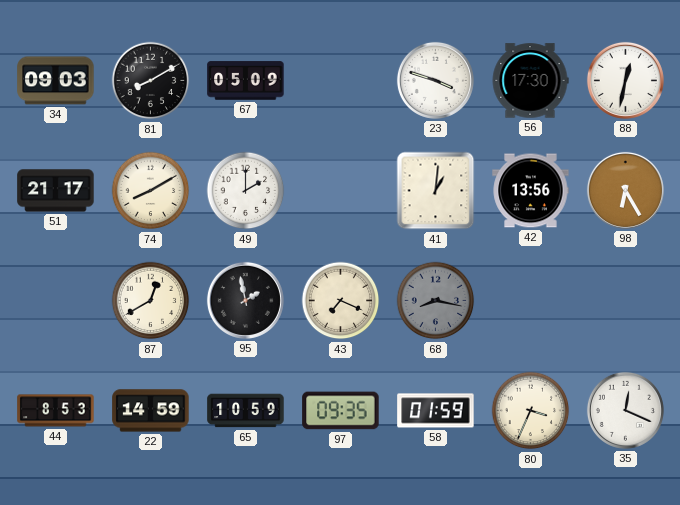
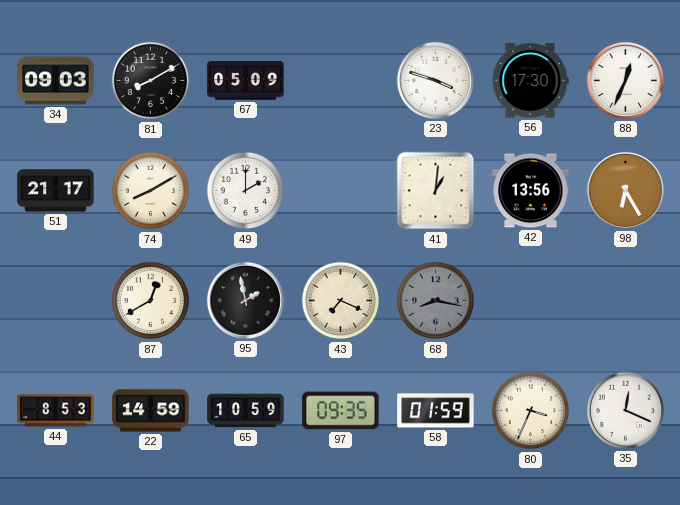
88: 12:32 -> 12:34 (625, 80)
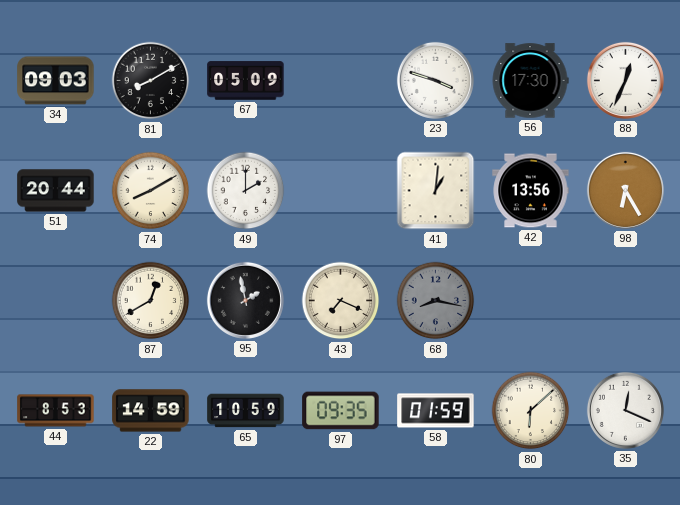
51: 21:17 -> 20:44 (56, 191)
80: 3:34 -> 6:08 (531, 411)
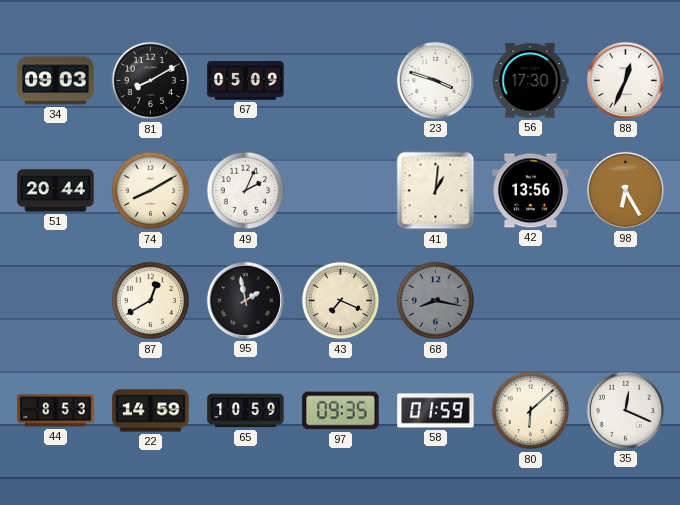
49: 2:00 -> 2:04 (246, 191)
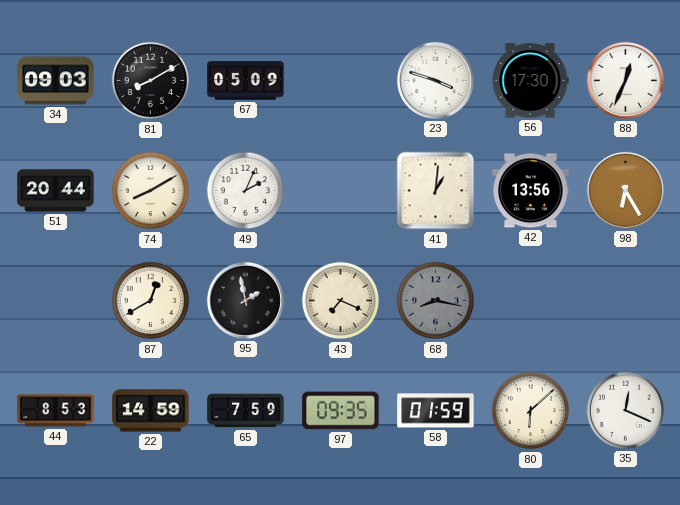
65: 10:59 -> 7:59 (246, 411)
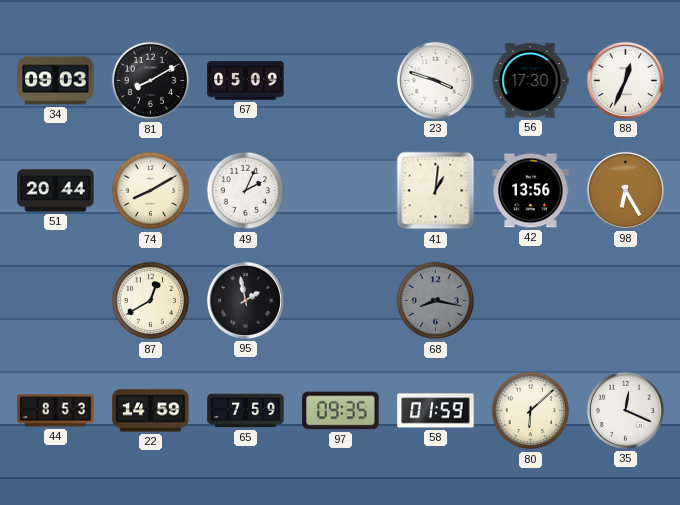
43: 7:19 -> none (341, 301)
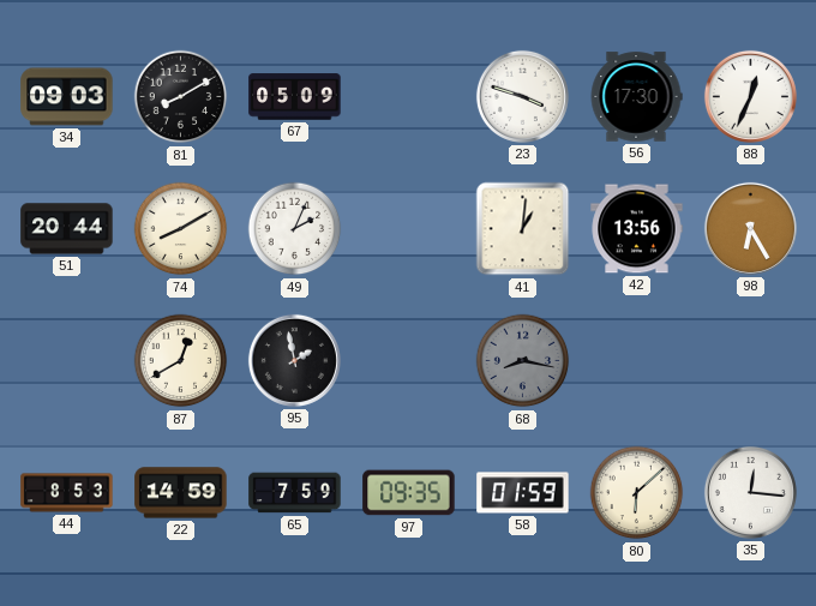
35: 12:19 -> 12:16 (750, 492)
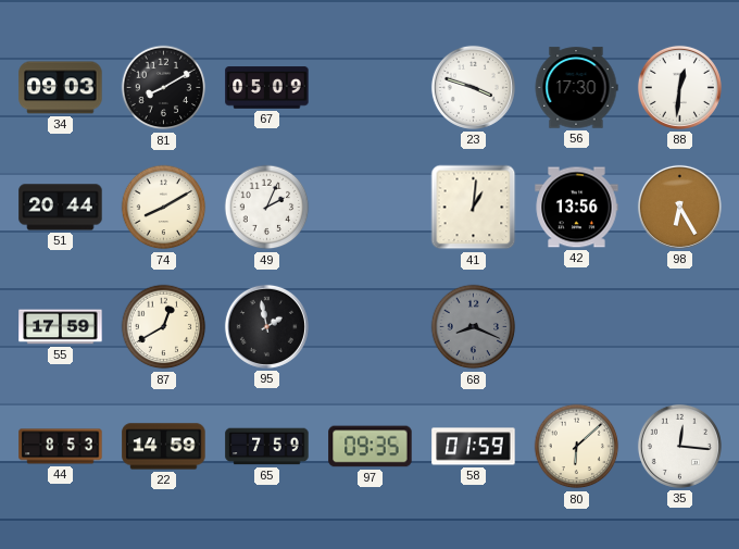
88: 12:34 -> 12:31 (679, 87)
55: none -> 17:59 (61, 327)
68: 8:17 -> 8:19 (474, 327)
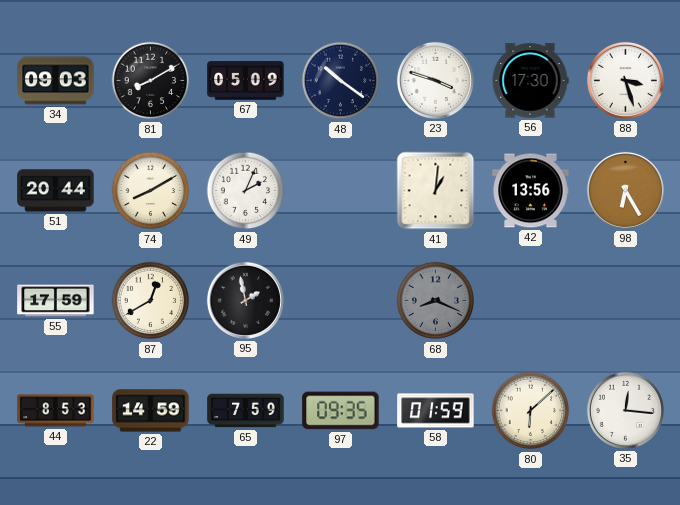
48: none -> 10:21 (341, 81)
88: 12:31 -> 3:27 (625, 80)
